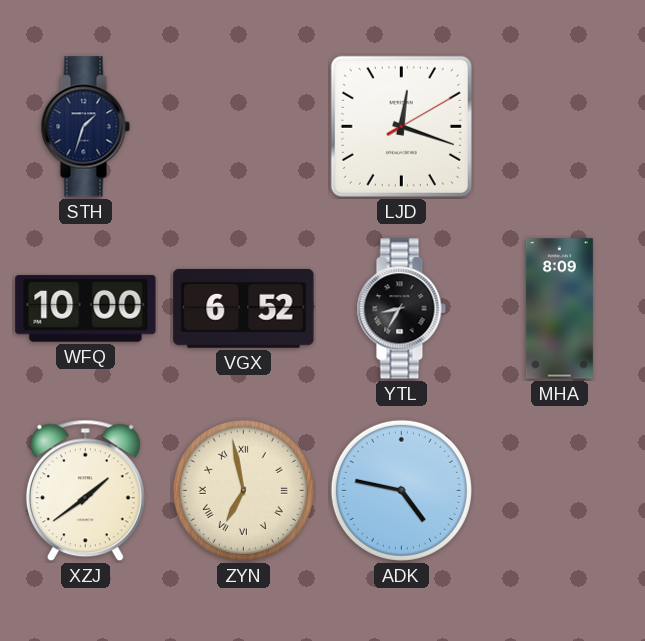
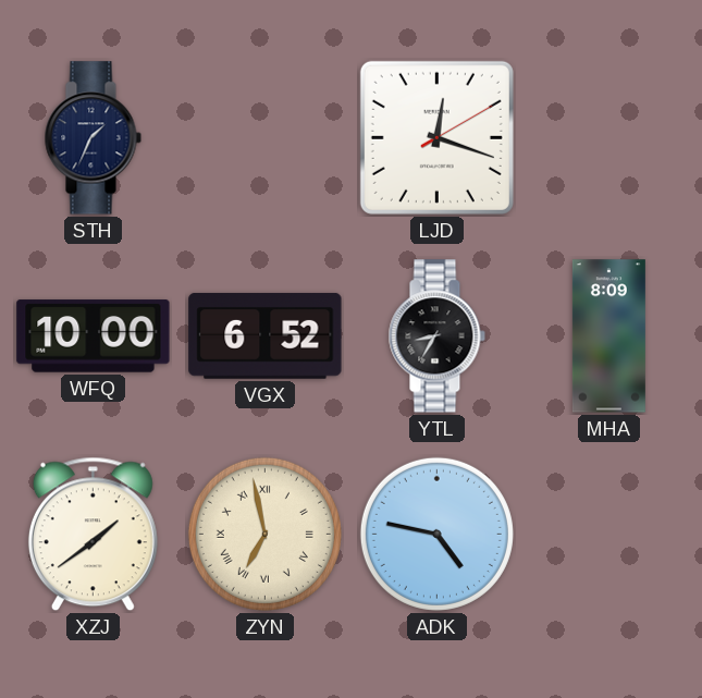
STH: 1:33 -> 1:34 (93, 138)
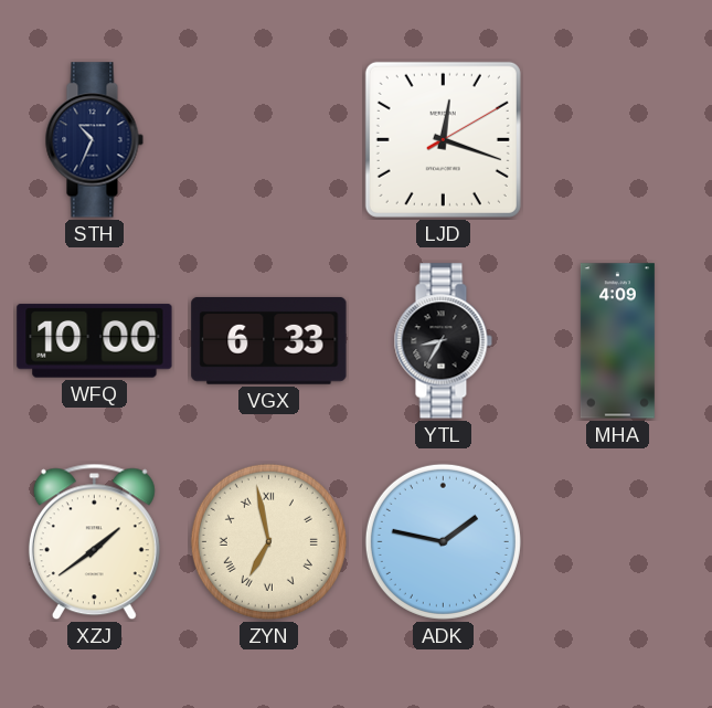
STH: 1:34 -> 10:34 (94, 140)
VGX: 6:52 -> 6:33 (269, 340)
MHA: 8:09 -> 4:09 (617, 341)
ADK: 4:47 -> 1:47 (443, 541)
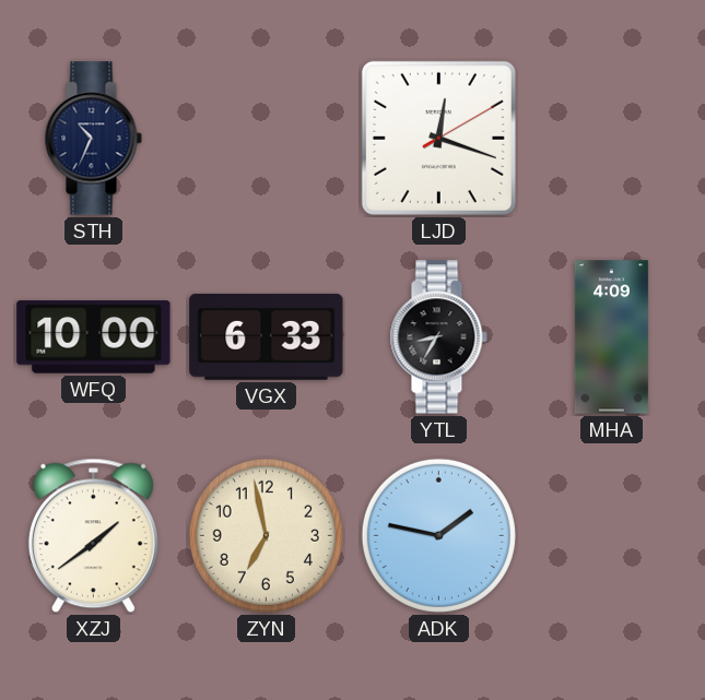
ZYN numerals: Roman -> Arabic (266, 535)
